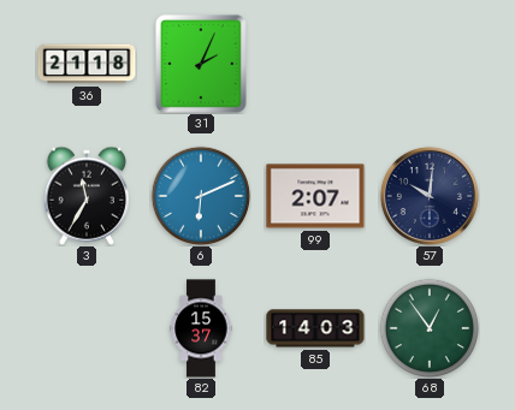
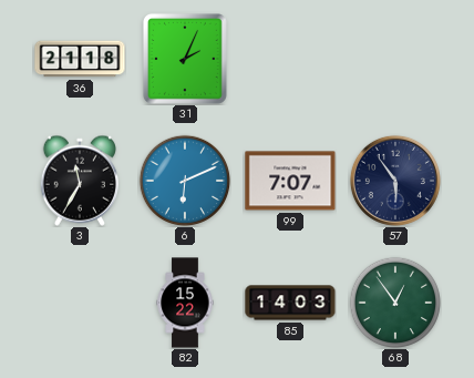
99: 2:07 -> 7:07 (290, 181)
57: 10:01 -> 5:54 (395, 181)
82: 15:37 -> 15:22 (185, 303)
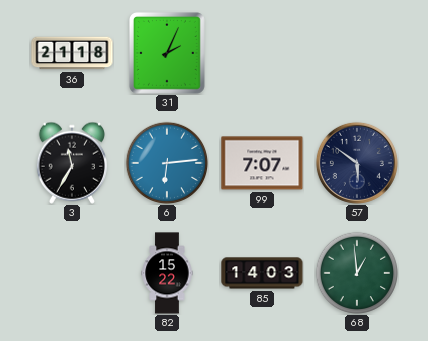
6: 6:11 -> 6:14 (166, 162)
57: 5:54 -> 5:51 (357, 163)
68: 12:54 -> 12:59 (356, 272)
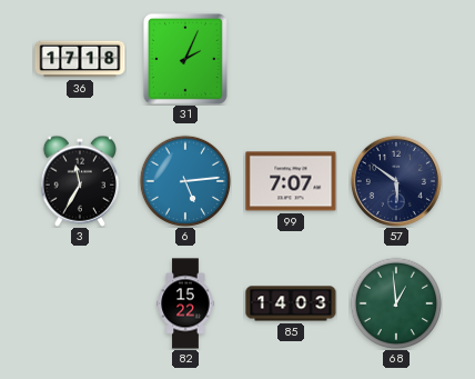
36: 21:18 -> 17:18 (80, 59)
6: 6:14 -> 5:14 (184, 180)
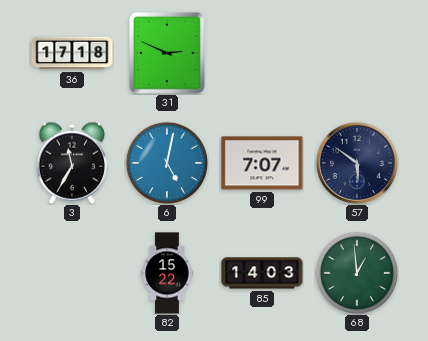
31: 2:04 -> 2:49 (167, 53)
6: 5:14 -> 5:02 (166, 162)
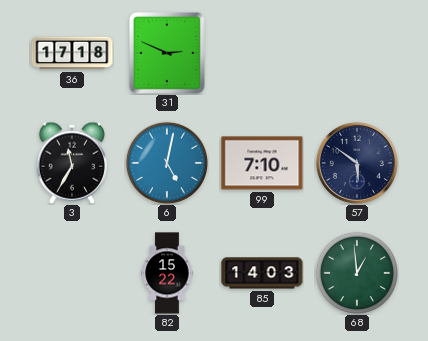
99: 7:07 -> 7:10 (262, 163)
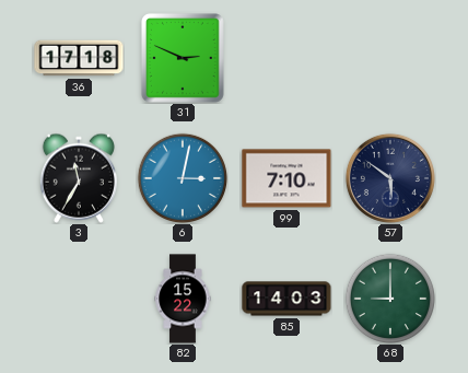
6: 5:02 -> 3:02 (182, 177)
68: 12:59 -> 9:00 (389, 298)
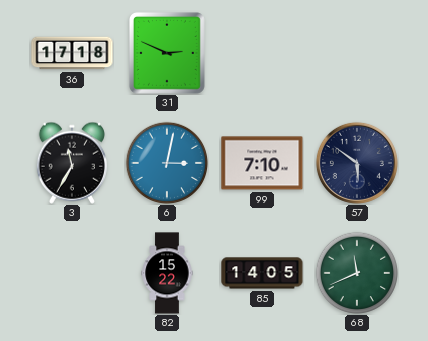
85: 14:03 -> 14:05 (262, 273)
68: 9:00 -> 11:41 (356, 272)
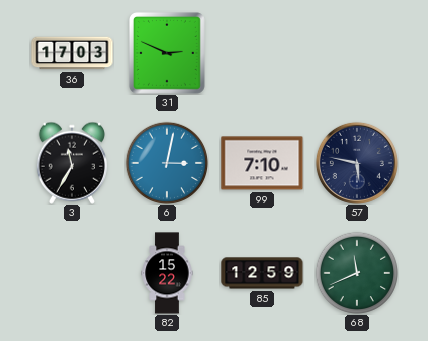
36: 17:18 -> 17:03 (72, 53)
57: 5:51 -> 5:47 (357, 163)
85: 14:05 -> 12:59 (262, 273)
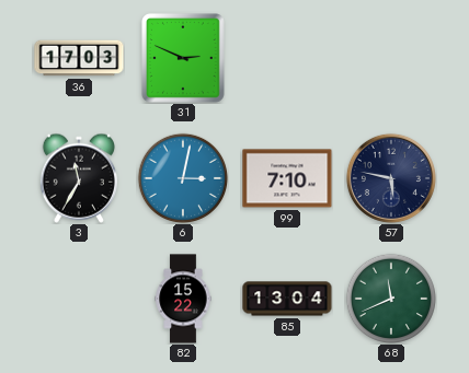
85: 12:59 -> 13:04 (287, 299)
